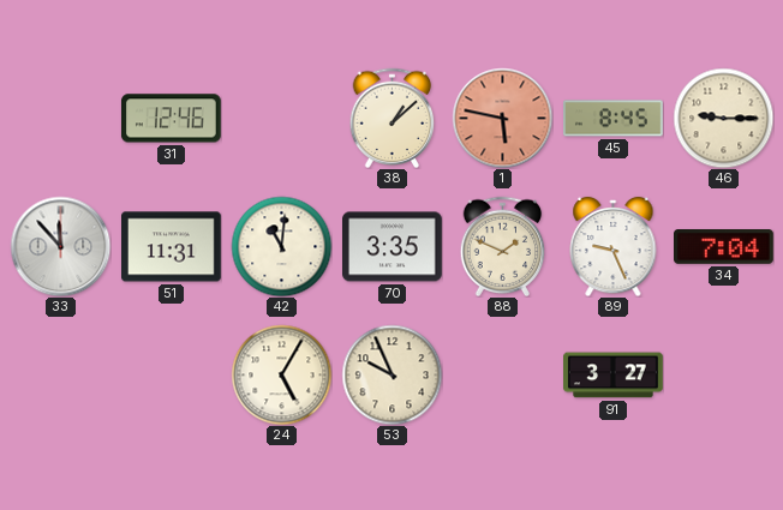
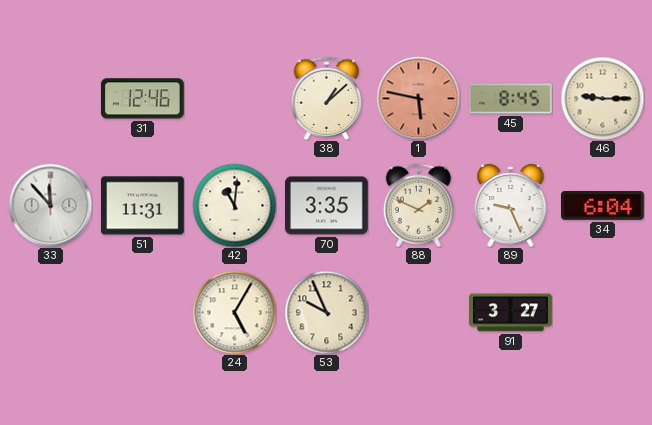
34: 7:04 -> 6:04 (603, 206)
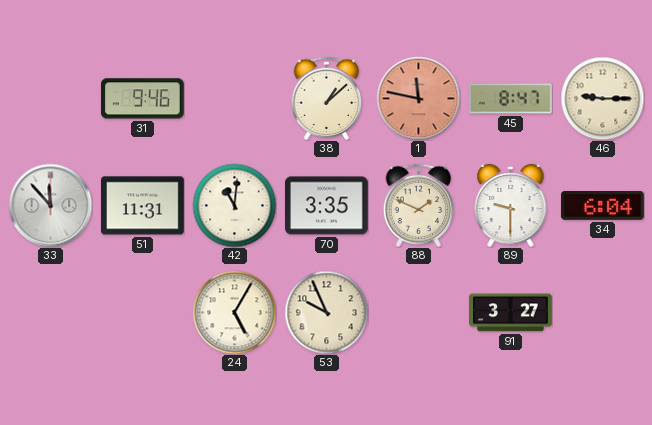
31: 12:46 -> 9:46 (142, 99)
1: 5:47 -> 11:47 (418, 98)
45: 8:45 -> 8:47 (511, 99)
89: 9:26 -> 9:30 (511, 205)
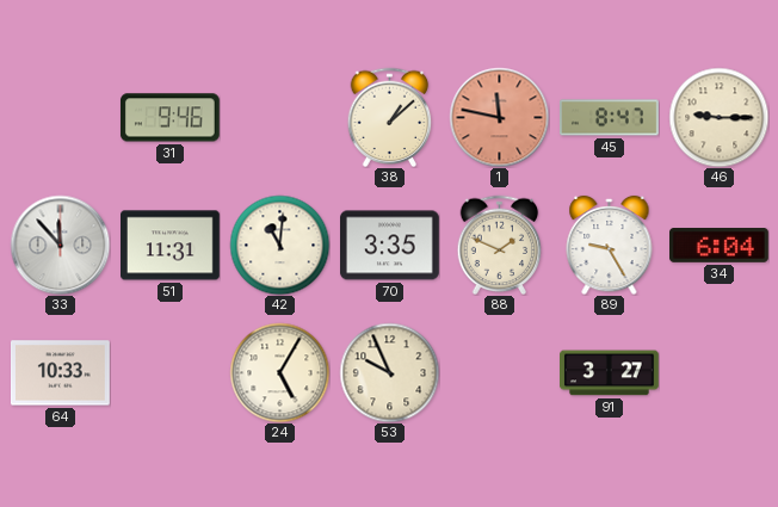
89: 9:30 -> 9:25 (610, 245)
64: none -> 10:33 (61, 373)
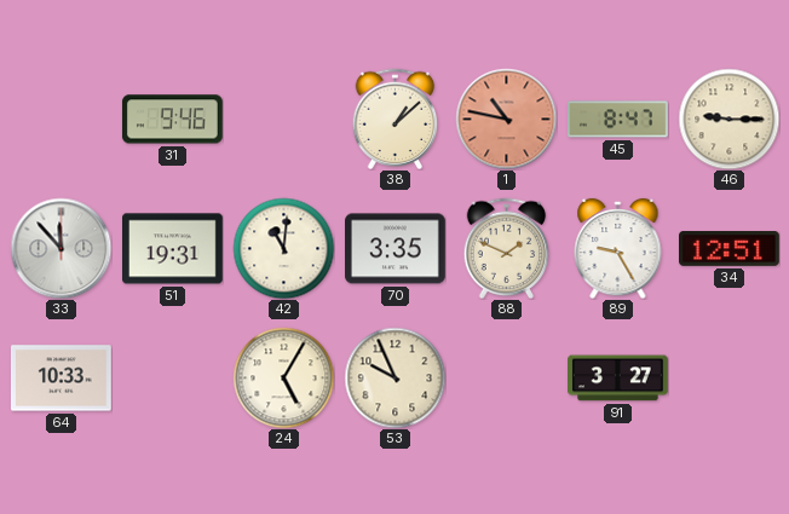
1: 11:47 -> 10:47 (506, 119)
51: 11:31 -> 19:31 (173, 249)
34: 6:04 -> 12:51 (730, 249)
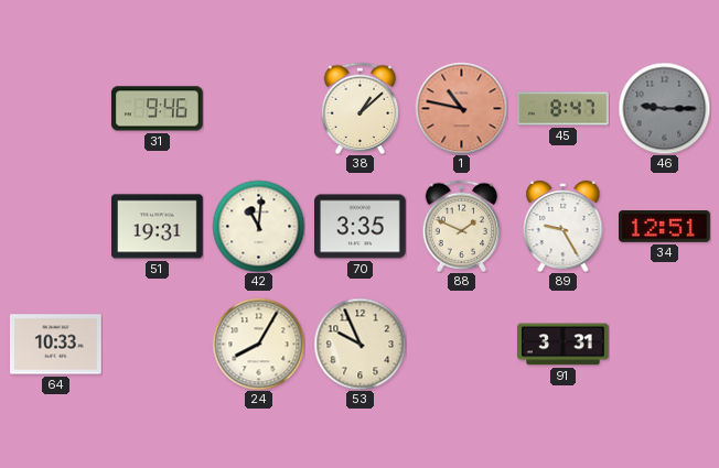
46 dial: cream -> grey (664, 108)
33: 11:53 -> none (61, 248)
24: 5:05 -> 8:05 (258, 344)
91: 3:27 -> 3:31 (564, 345)
